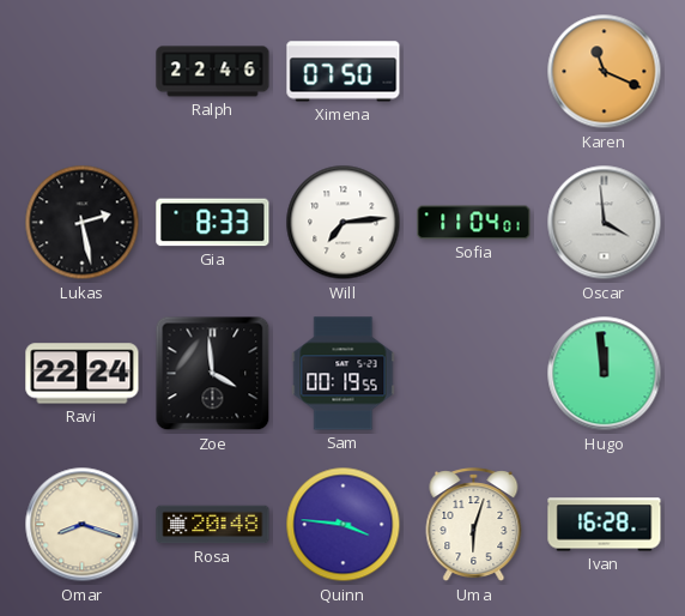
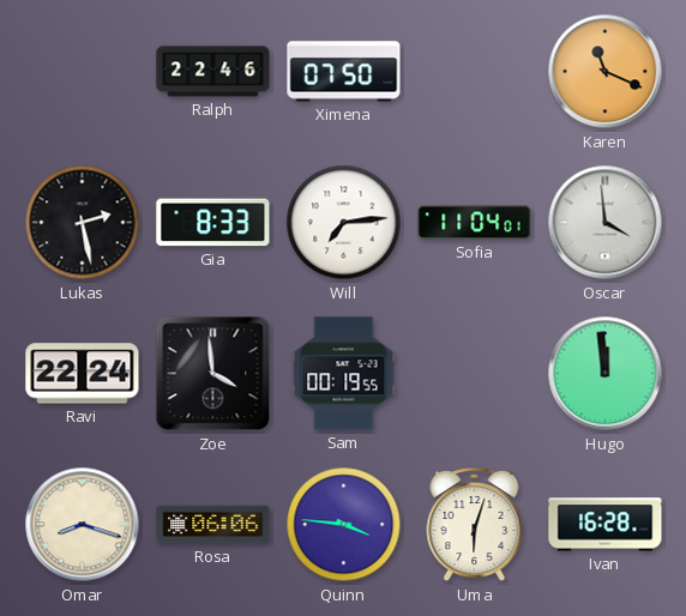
Rosa: 20:48 -> 06:06 (213, 525)
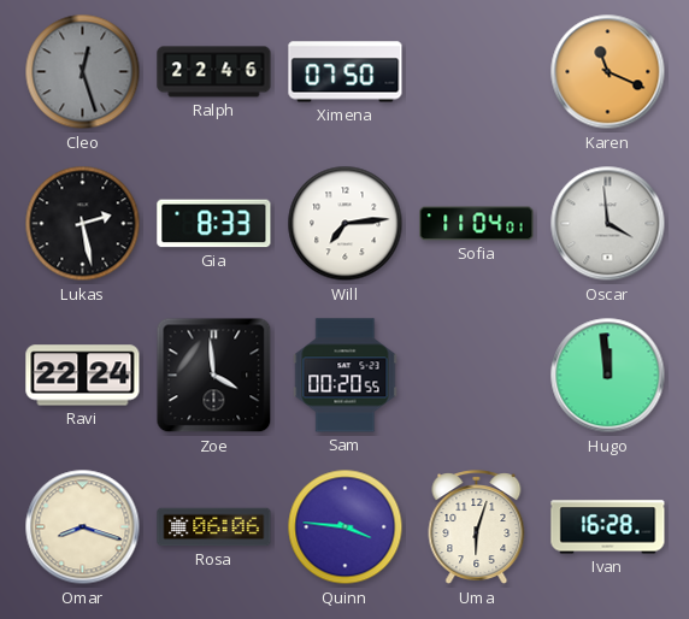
Cleo: none -> 12:27 (83, 72)
Sam: 00:19 -> 00:20 (346, 376)
